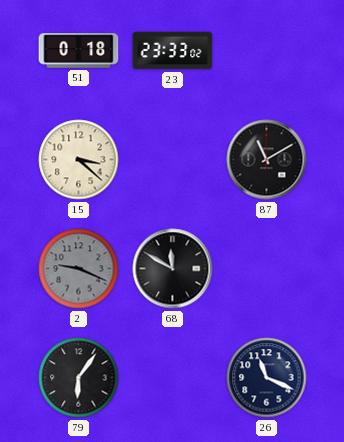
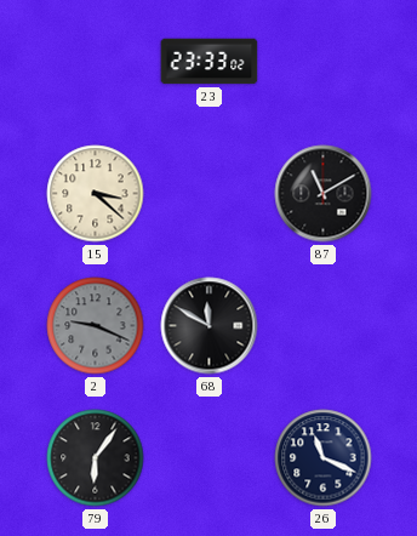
51: 0:18 -> none (79, 51)
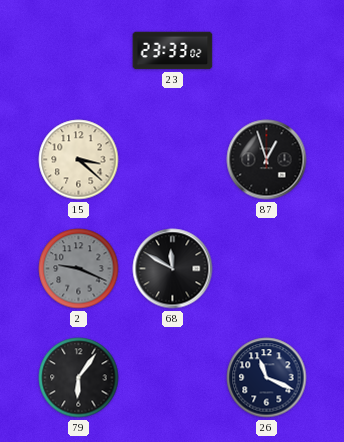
87: 11:10 -> 12:57 (267, 160)
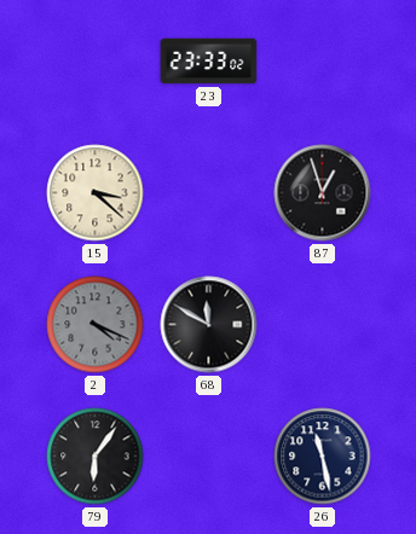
2: 9:19 -> 4:19 (96, 325)
26: 11:19 -> 11:28 (323, 457)
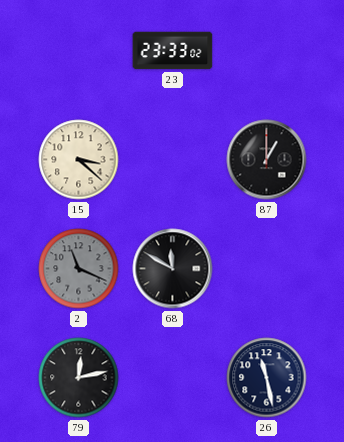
87: 12:57 -> 1:00 (267, 160)
2: 4:19 -> 11:19 (79, 269)
79: 6:06 -> 12:13 (79, 378)
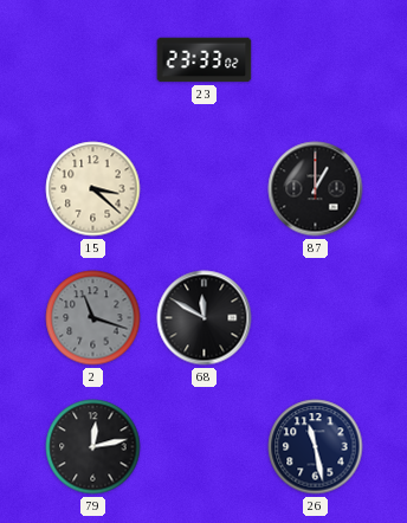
2: 11:19 -> 11:18 (93, 318)
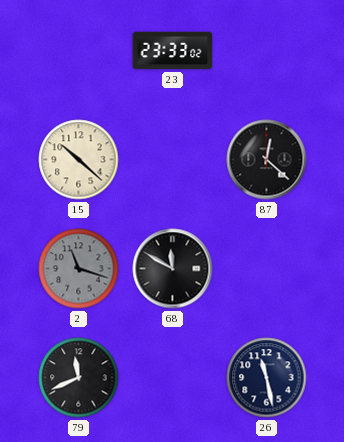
15: 3:22 -> 10:22 (79, 160)
87: 1:00 -> 12:22 (267, 160)
79: 12:13 -> 11:41 (79, 378)
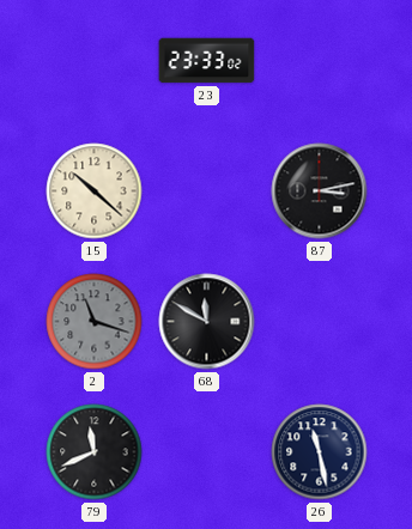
87: 12:22 -> 3:13 (320, 191)
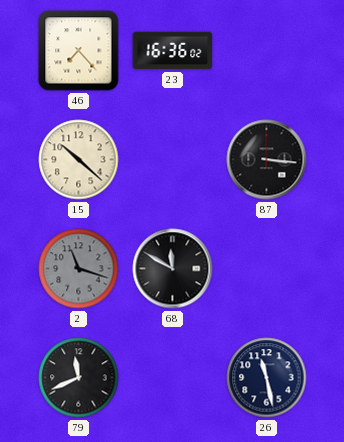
46: none -> 7:23 (79, 51)
23: 23:33 -> 16:36 (173, 51)
87: 3:13 -> 3:16 (267, 160)
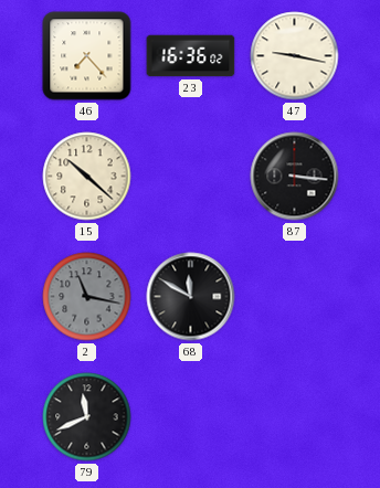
47: none -> 9:17 (295, 56)
2: 11:18 -> 11:17 (87, 297)
26: 11:28 -> none (267, 378)
